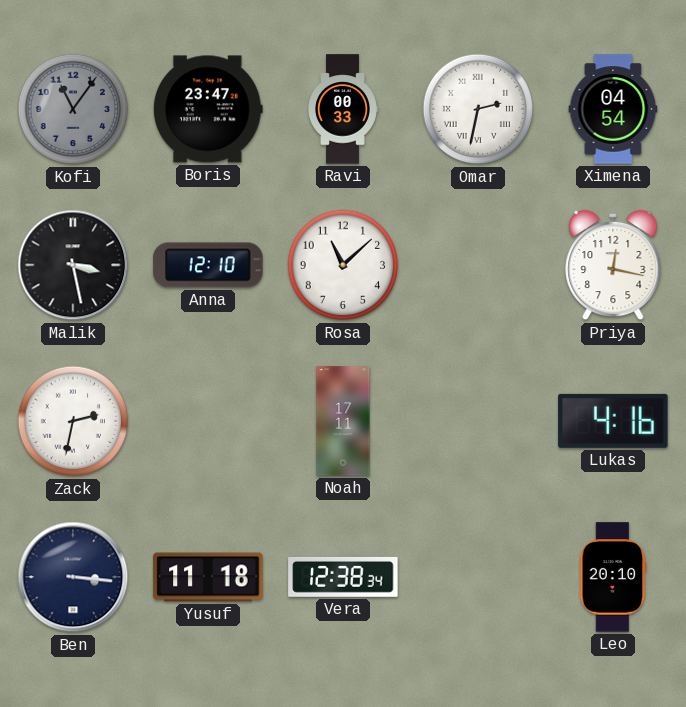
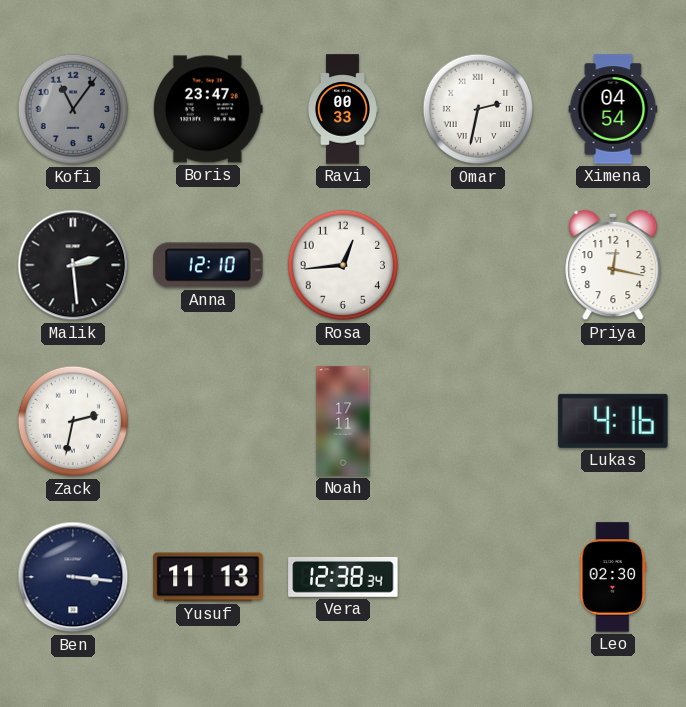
Malik: 3:28 -> 2:29 (73, 265)
Rosa: 11:08 -> 12:44 (343, 265)
Yusuf: 11:18 -> 11:13 (208, 577)
Leo: 20:10 -> 02:30 (613, 577)
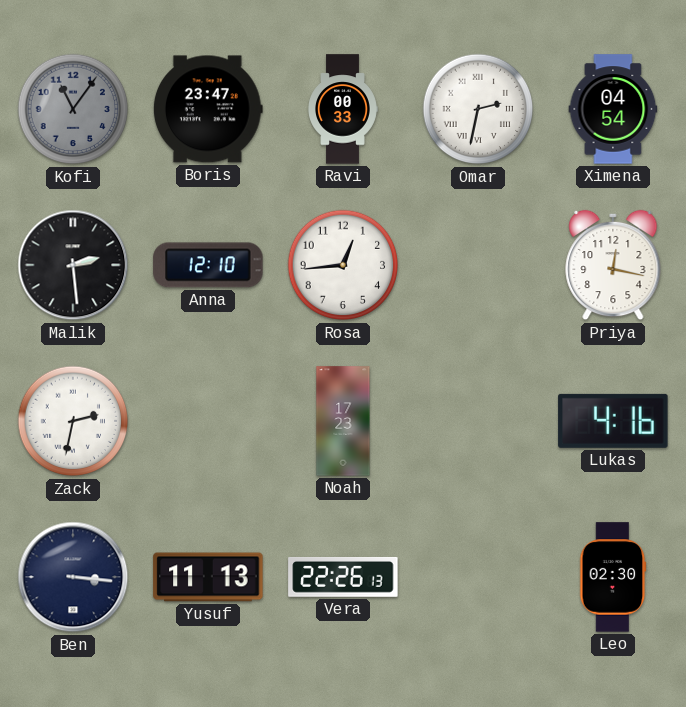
Noah: 17:11 -> 17:23 (343, 421)
Vera: 12:38 -> 22:26 (343, 577)
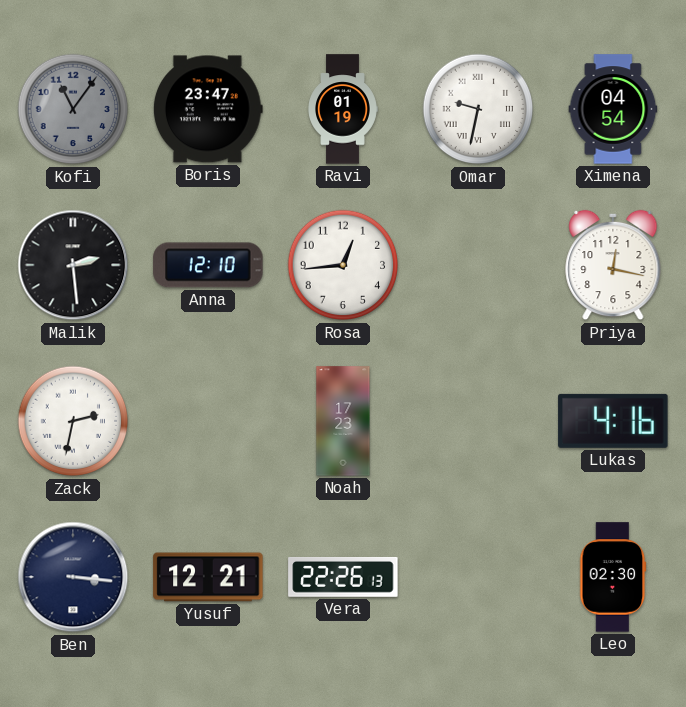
Ravi: 00:33 -> 01:19 (343, 109)
Omar: 2:32 -> 9:32 (478, 109)
Yusuf: 11:13 -> 12:21 (208, 577)
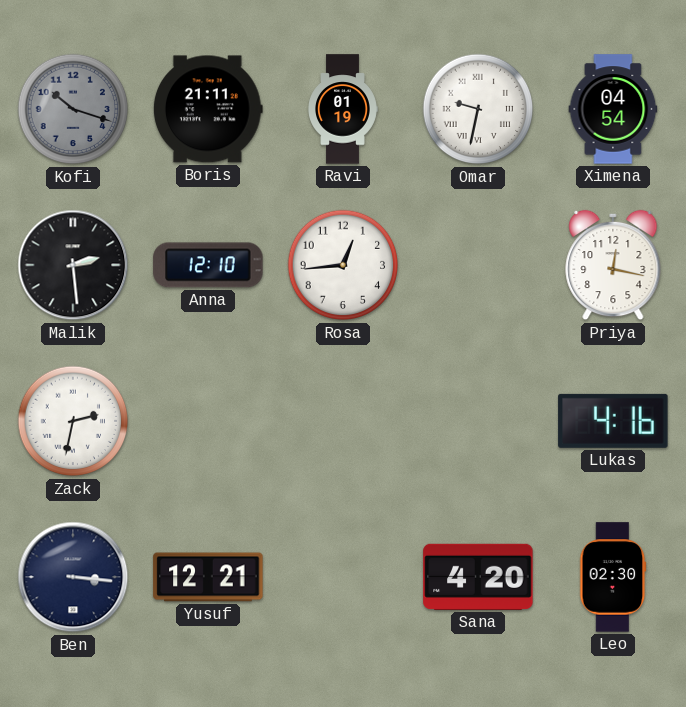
Kofi: 11:06 -> 10:18 (73, 109)
Boris: 23:47 -> 21:11 (208, 109)
Noah: 17:23 -> none (343, 421)
Vera: 22:26 -> none (343, 577)
Sana: none -> 4:20 (478, 577)
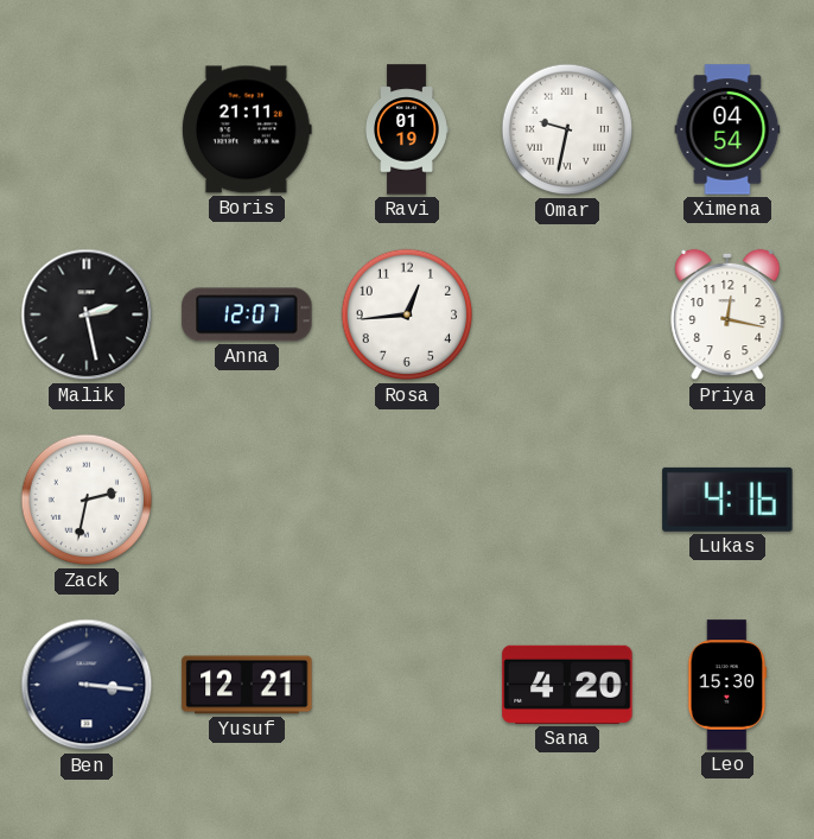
Kofi: 10:18 -> none (73, 109)
Malik: 2:29 -> 2:28 (87, 314)
Anna: 12:10 -> 12:07 (247, 314)
Leo: 02:30 -> 15:30 (727, 685)
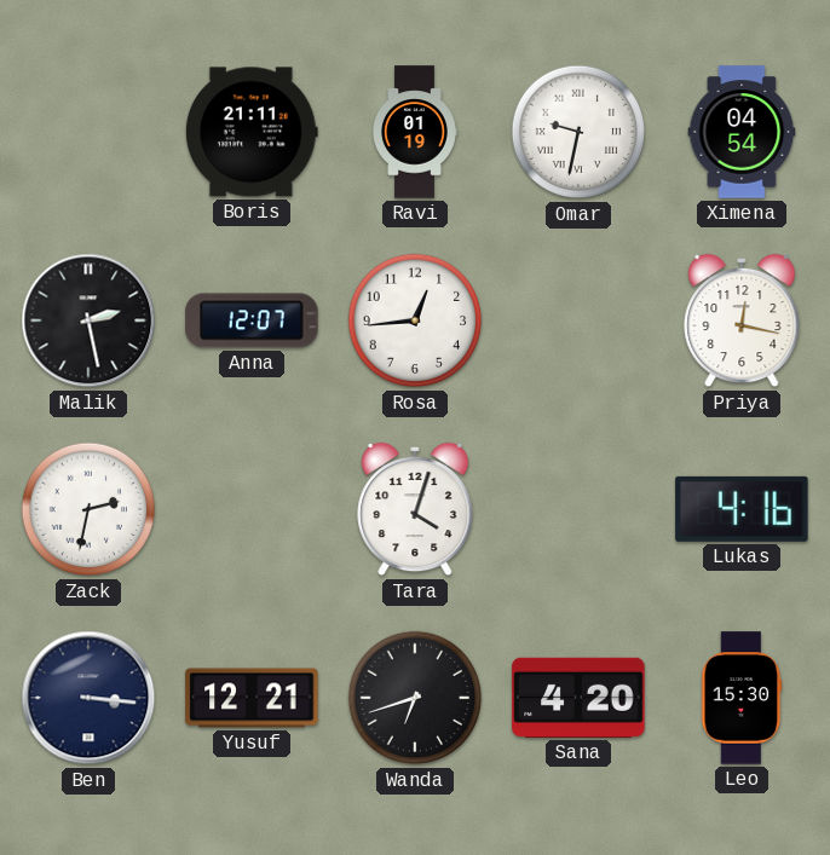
Tara: none -> 4:03 (415, 509)
Wanda: none -> 6:42 (415, 698)
